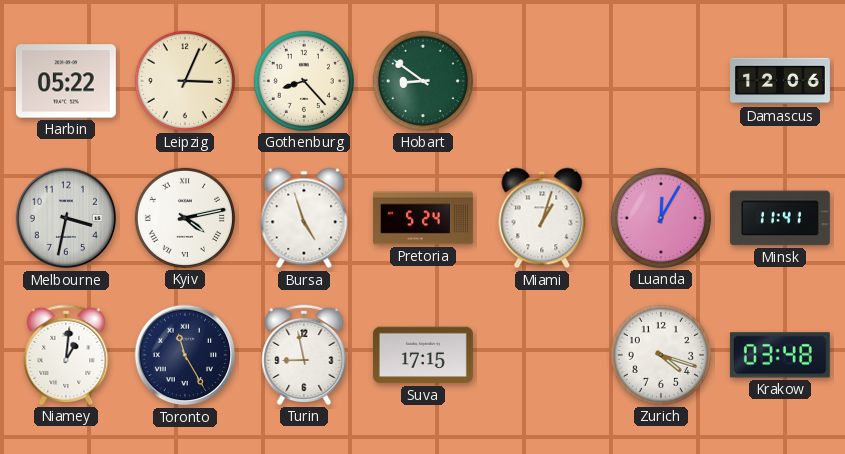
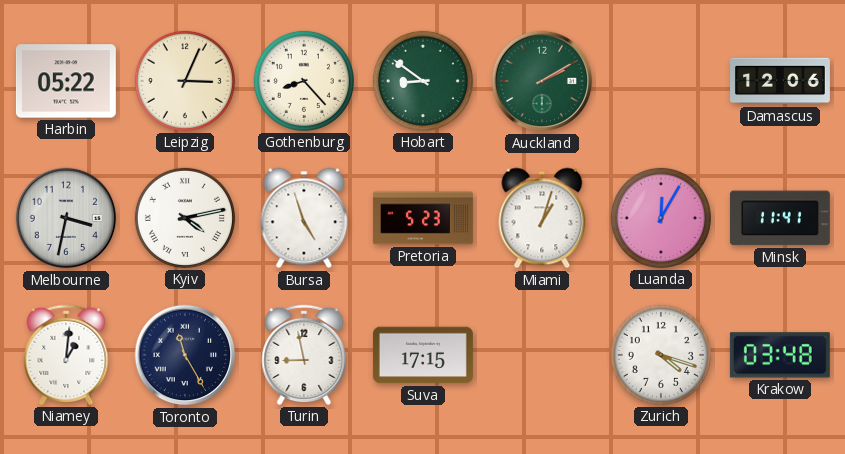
Auckland: none -> 2:10 (542, 81)
Pretoria: 5:24 -> 5:23 (423, 218)
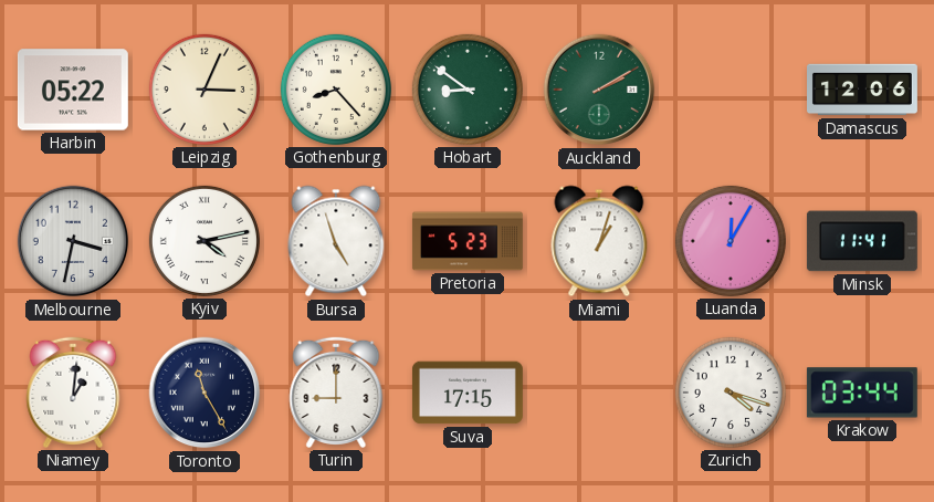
Turin: 8:58 -> 9:00 (336, 393)
Krakow: 03:48 -> 03:44 (862, 393)
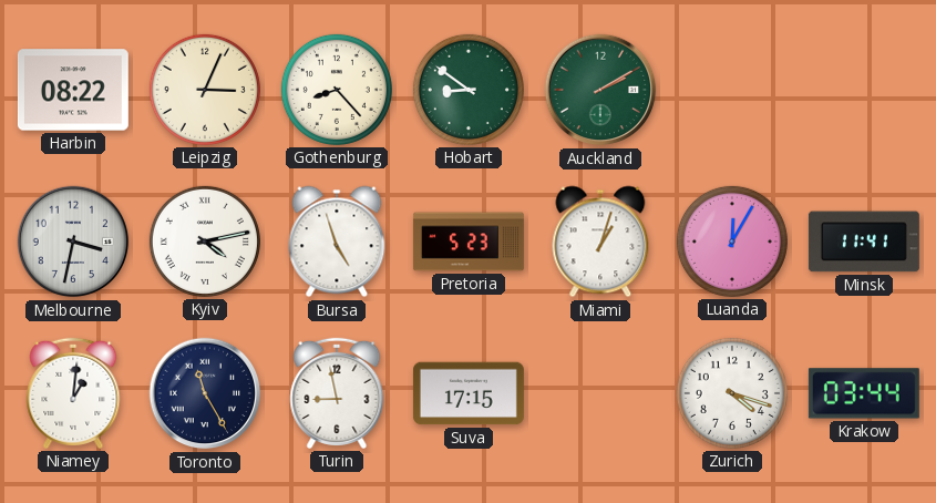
Harbin: 05:22 -> 08:22 (73, 90)
Damascus: 12:06 -> none (863, 90)
Turin: 9:00 -> 8:58 (337, 393)
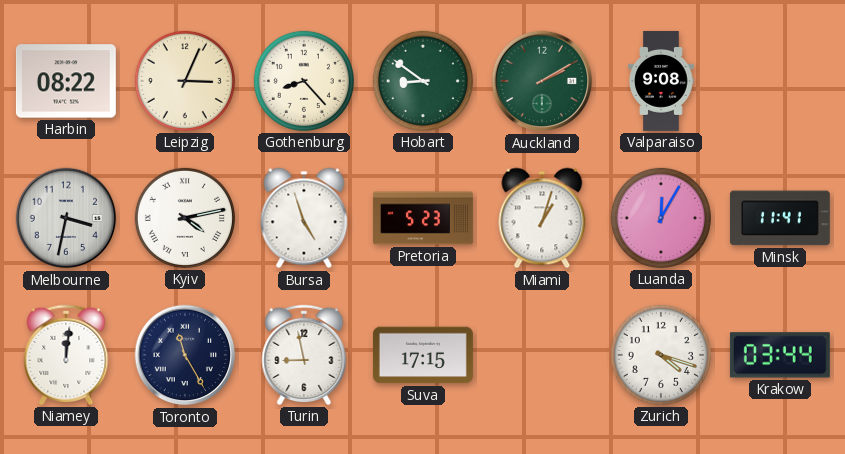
Valparaiso: none -> 9:08 (661, 81)
Niamey: 1:01 -> 12:01 (66, 355)
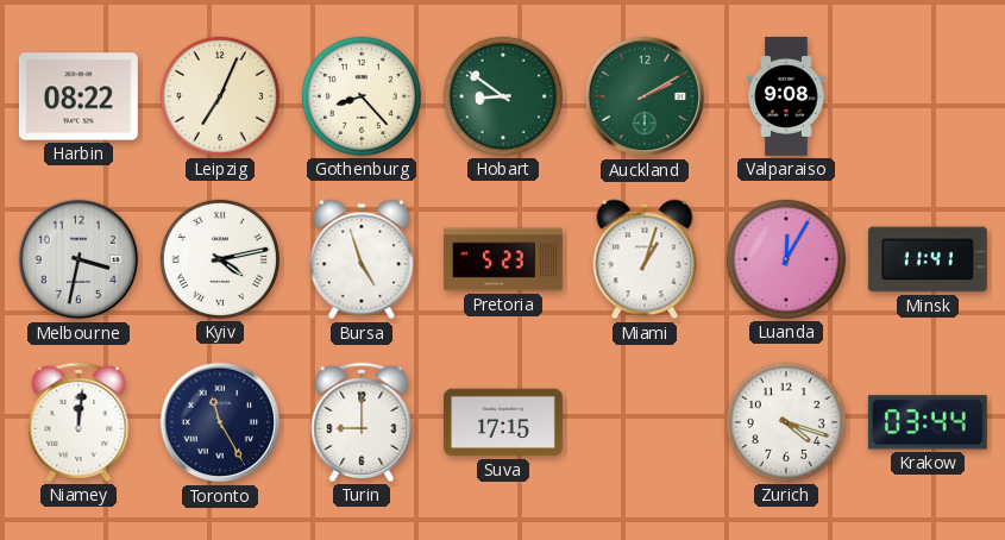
Leipzig: 3:04 -> 7:04 (220, 96)
Turin: 8:58 -> 9:00 (362, 422)
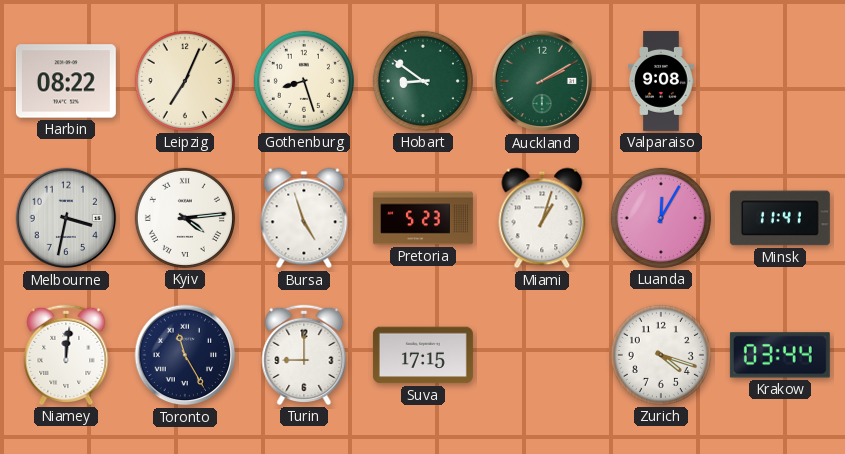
Gothenburg: 8:23 -> 8:27 (304, 81)
Kyiv: 4:13 -> 4:14 (185, 218)
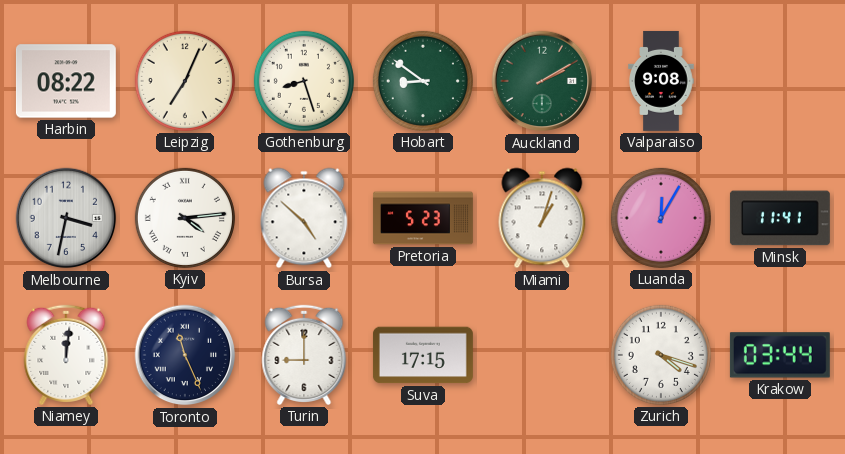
Bursa: 4:57 -> 4:52 (304, 218)
Toronto: 11:25 -> 11:26 (185, 355)
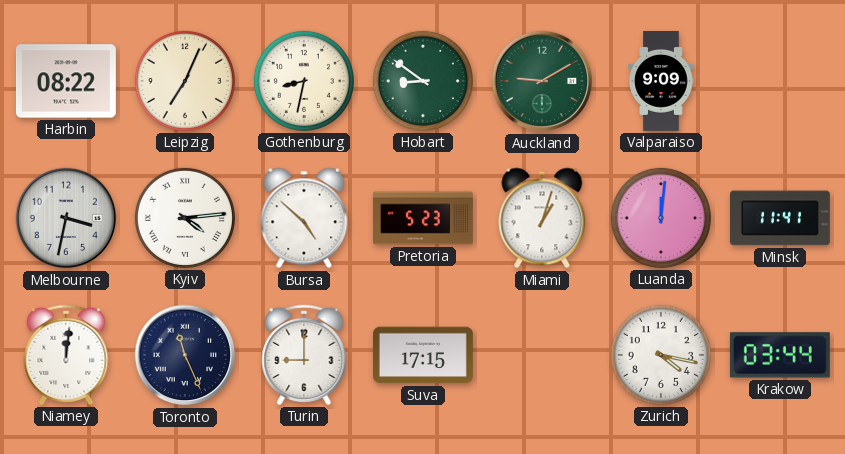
Gothenburg: 8:27 -> 8:32 (304, 81)
Auckland: 2:10 -> 9:10 (542, 81)
Valparaiso: 9:08 -> 9:09 (661, 81)
Luanda: 12:05 -> 12:01 (661, 218)
Zurich: 4:18 -> 4:17 (661, 355)
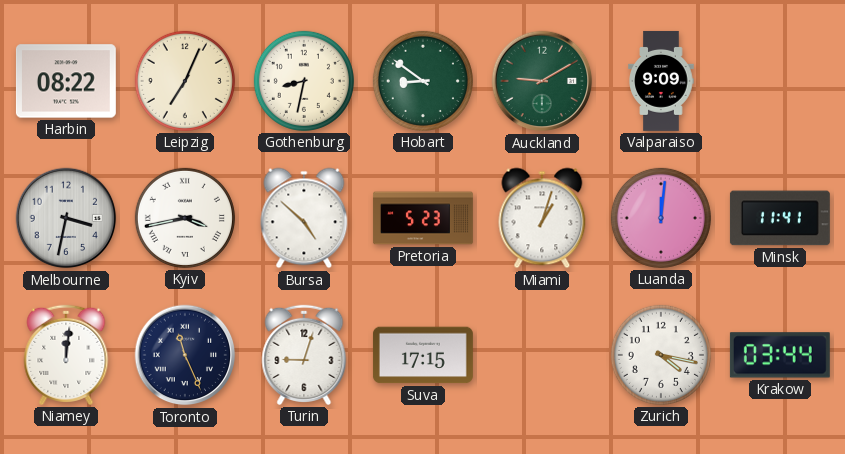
Kyiv: 4:14 -> 3:43 (185, 218)
Turin: 9:00 -> 9:03 (304, 355)
